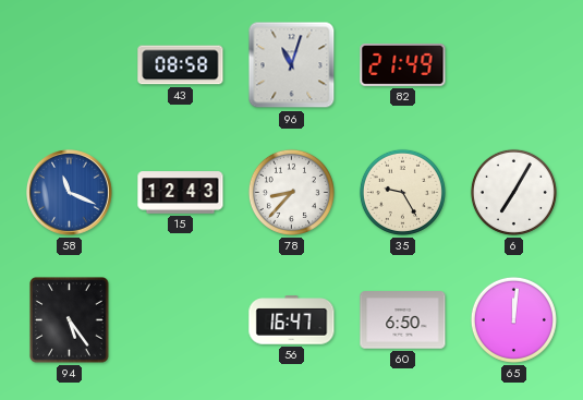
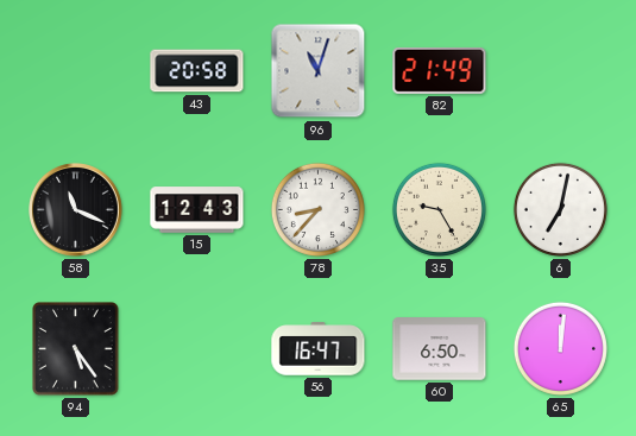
43: 08:58 -> 20:58 (197, 71)
58 dial: blue -> black (76, 210)
6: 7:05 -> 7:02 (560, 209)
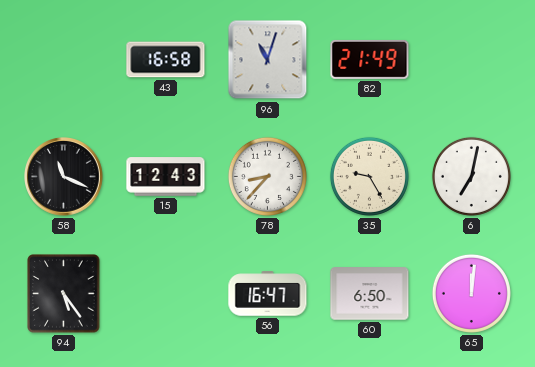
43: 20:58 -> 16:58 (166, 60)
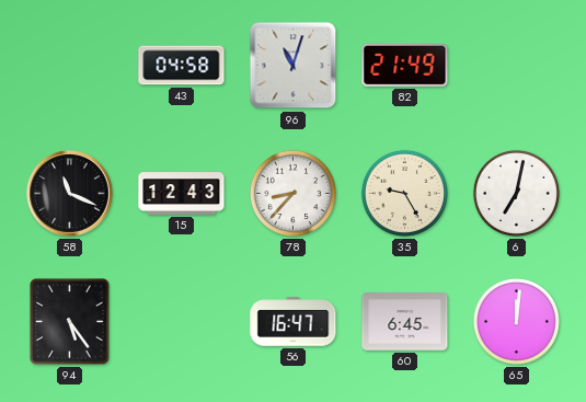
43: 16:58 -> 04:58 (182, 66)
60: 6:50 -> 6:45 (405, 322)
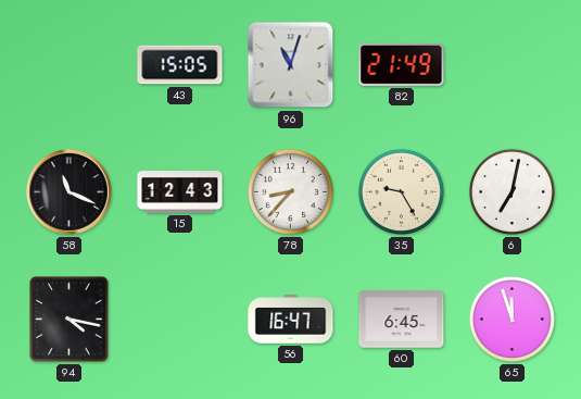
43: 04:58 -> 15:05 (180, 65)
94: 5:24 -> 4:17 (70, 320)
65: 12:01 -> 11:57 (511, 319)
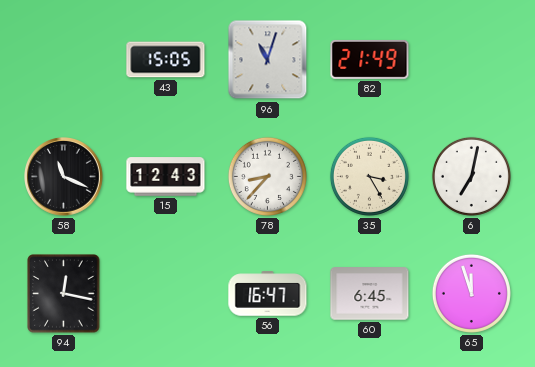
35: 9:25 -> 3:25 (369, 176)
94: 4:17 -> 12:17 (64, 294)
